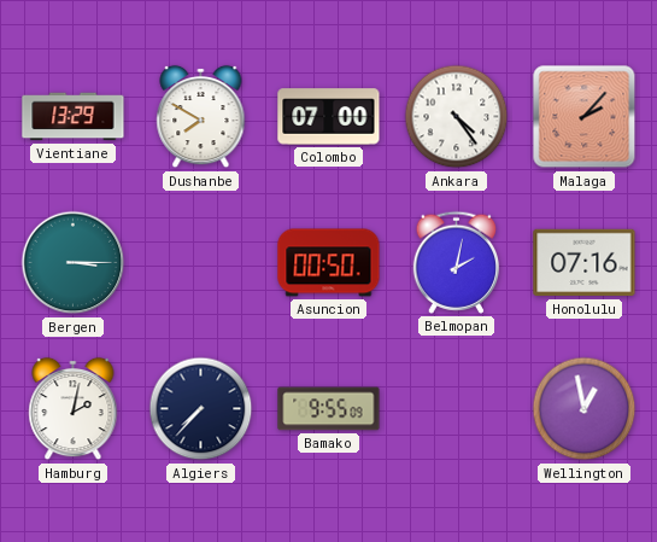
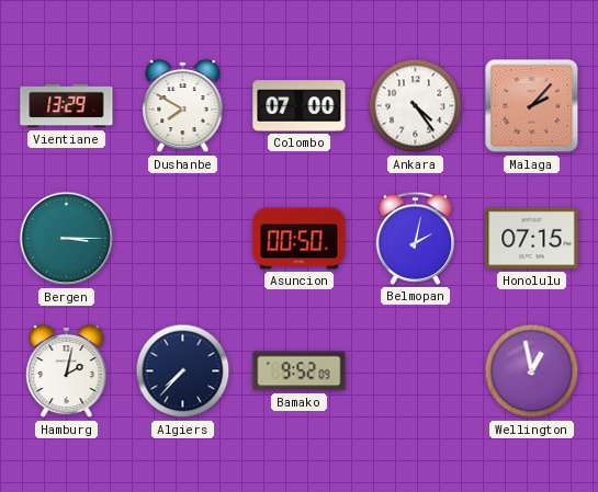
Honolulu: 07:16 -> 07:15 (532, 239)
Bamako: 9:55 -> 9:52 (300, 371)
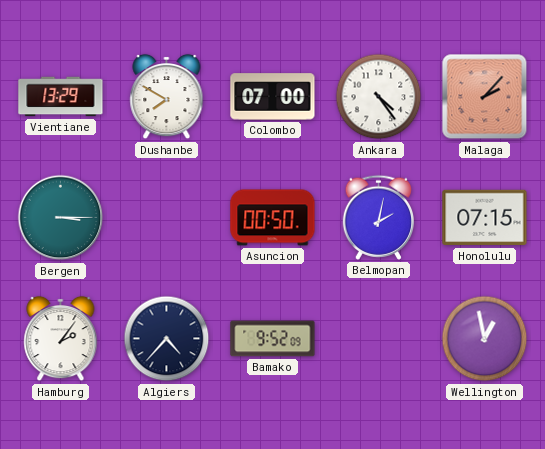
Hamburg: 2:02 -> 2:06 (61, 339)
Algiers: 7:37 -> 4:37 (167, 339)
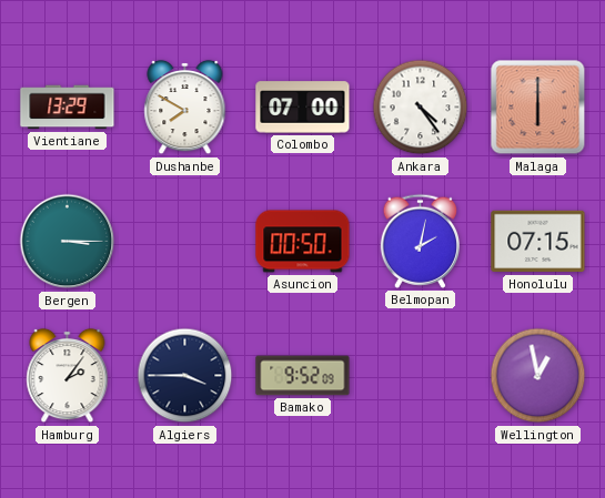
Malaga: 2:07 -> 6:00 (538, 108)
Algiers: 4:37 -> 3:45 (185, 376)
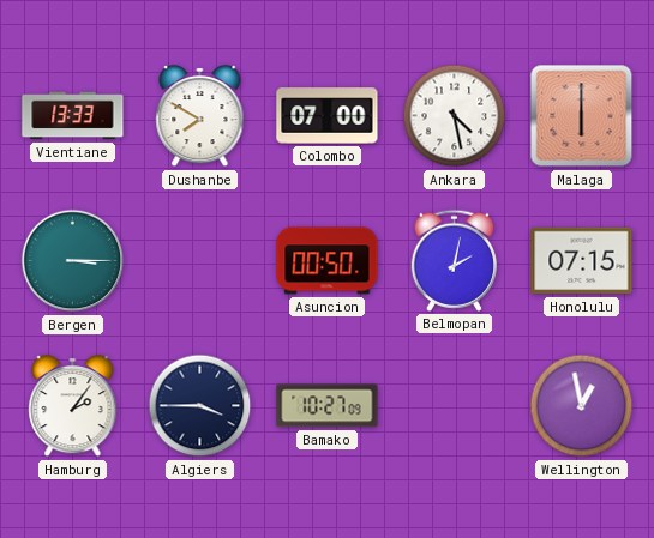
Vientiane: 13:29 -> 13:33 (73, 116)
Ankara: 4:24 -> 4:28 (455, 116)
Bamako: 9:52 -> 10:27 (328, 406)
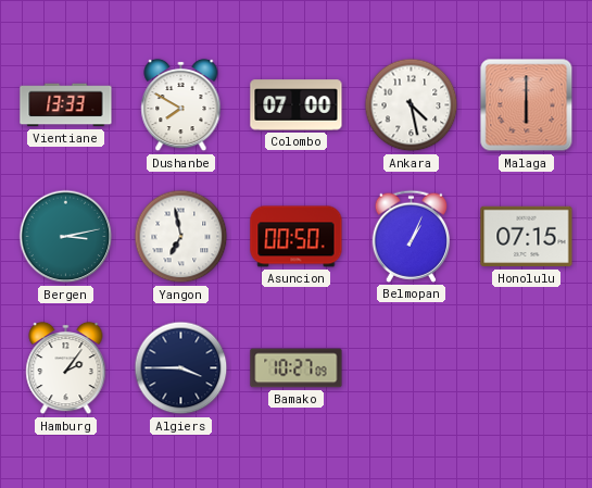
Bergen: 3:15 -> 3:13 (66, 237)
Yangon: none -> 6:58 (181, 237)
Belmopan: 2:02 -> 1:04 (411, 236)
Wellington: 12:58 -> none (582, 406)
